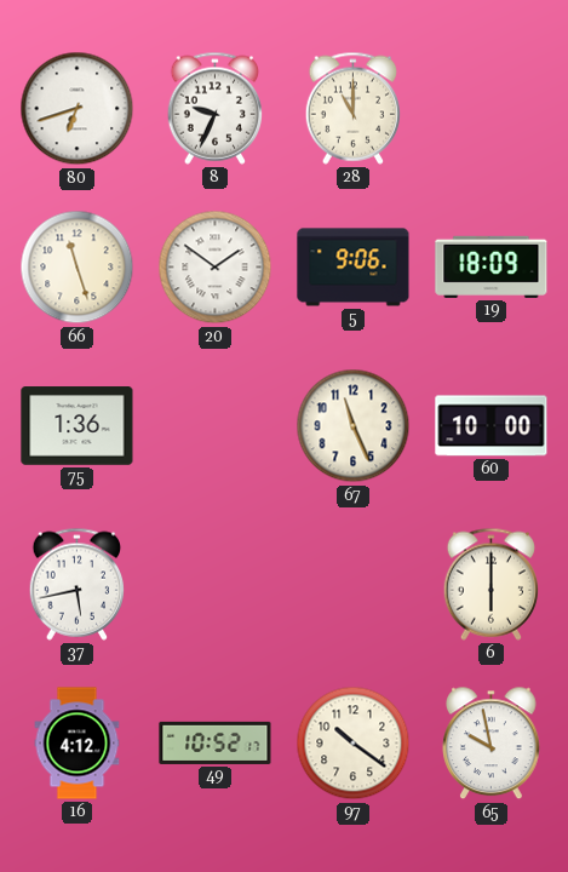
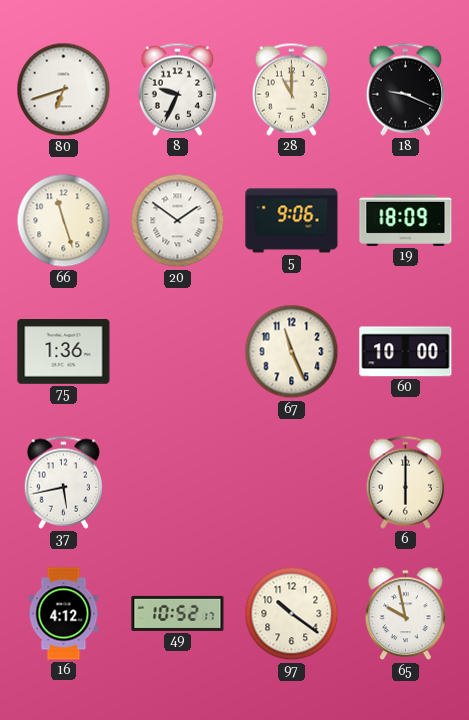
18: none -> 9:19 (405, 89)
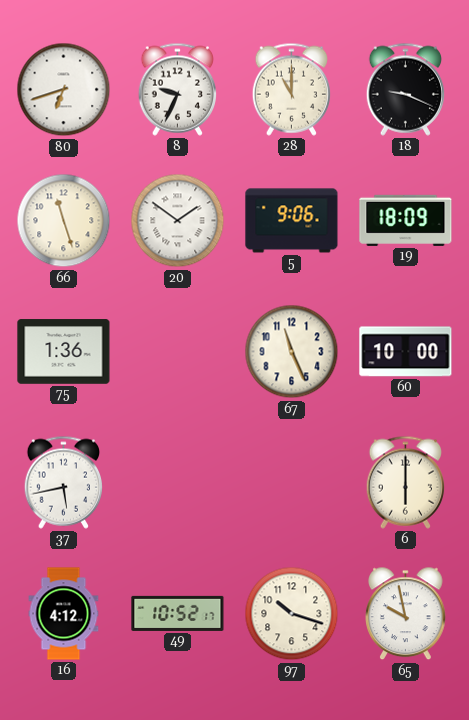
97: 10:21 -> 10:18 (292, 614)
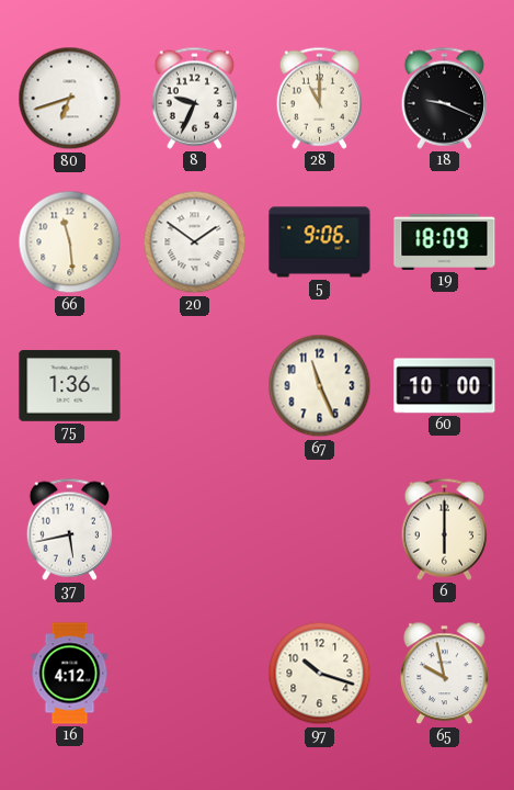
66: 11:27 -> 11:29 (70, 242)
49: 10:52 -> none (178, 613)
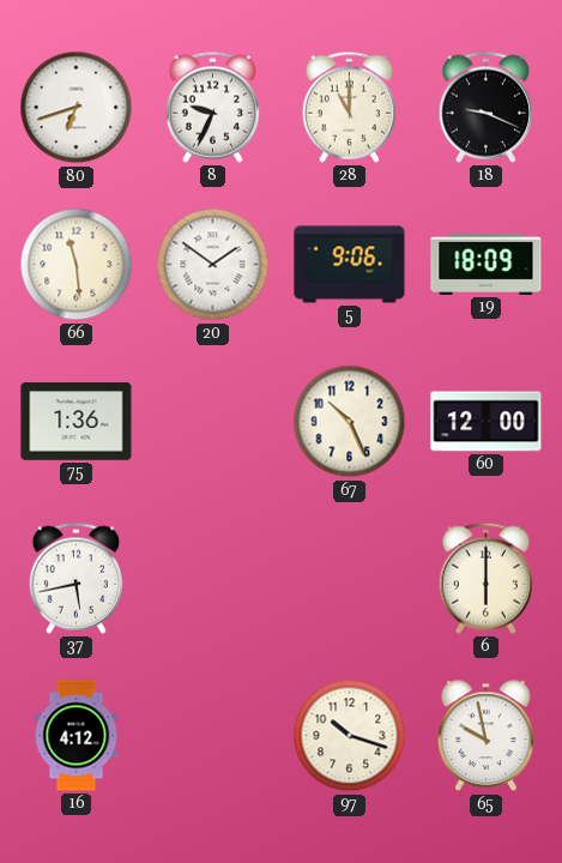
67: 11:26 -> 10:26 (350, 422)
60: 10:00 -> 12:00 (487, 422)
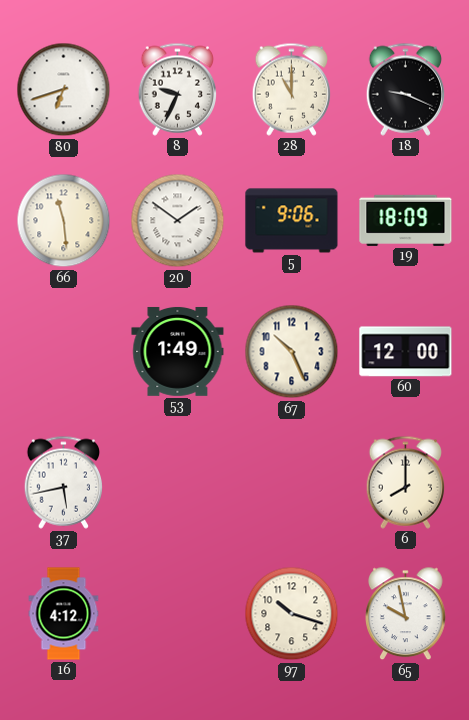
75: 1:36 -> none (77, 422)
53: none -> 1:49 (178, 351)
6: 6:00 -> 8:00 (405, 482)
